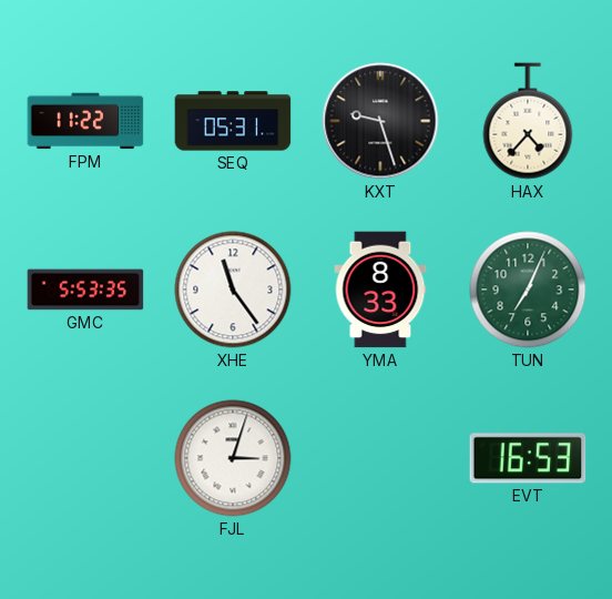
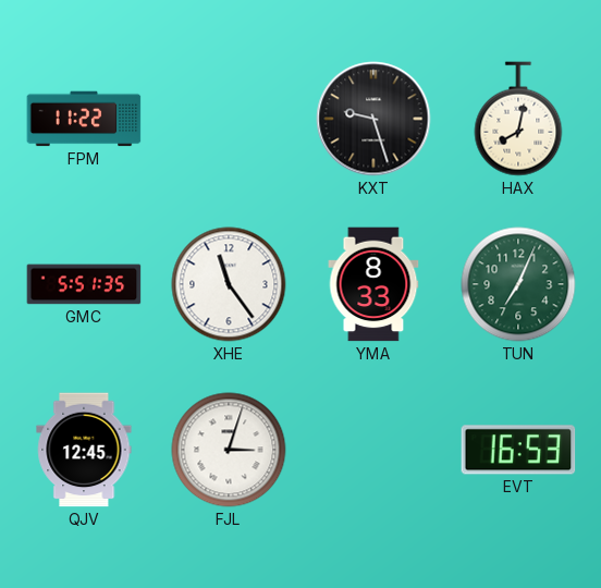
SEQ: 05:31 -> none (233, 121)
HAX: 4:37 -> 8:02 (518, 119)
GMC: 5:53 -> 5:51 (84, 284)
QJV: none -> 12:45 (84, 450)
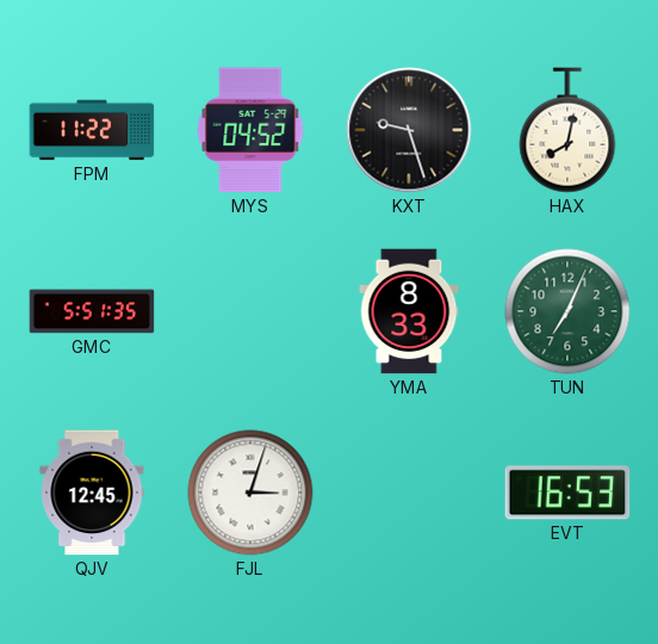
MYS: none -> 04:52 (250, 130)
XHE: 11:24 -> none (229, 284)
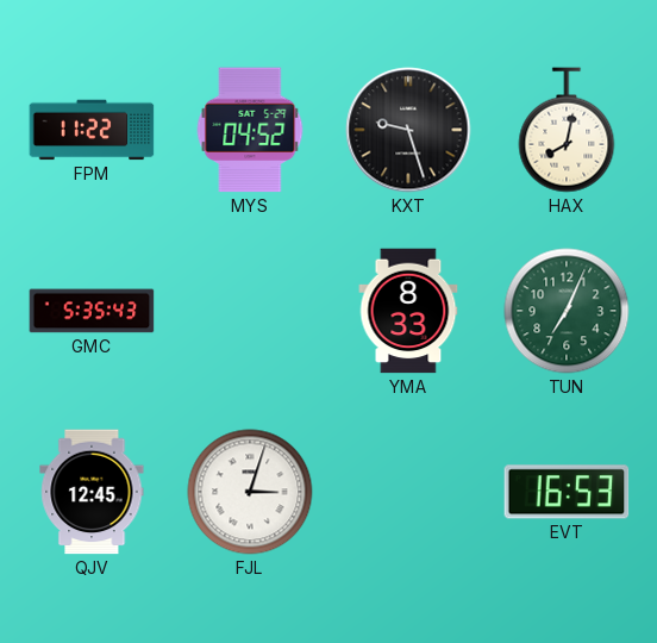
GMC: 5:51 -> 5:35 (92, 311)
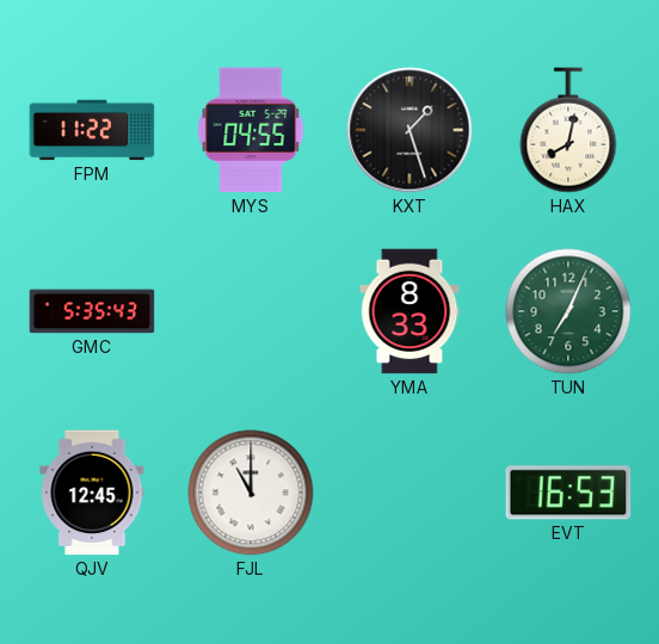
MYS: 04:52 -> 04:55 (251, 130)
KXT: 9:27 -> 1:27 (409, 130)
FJL: 3:03 -> 11:00 (251, 493)
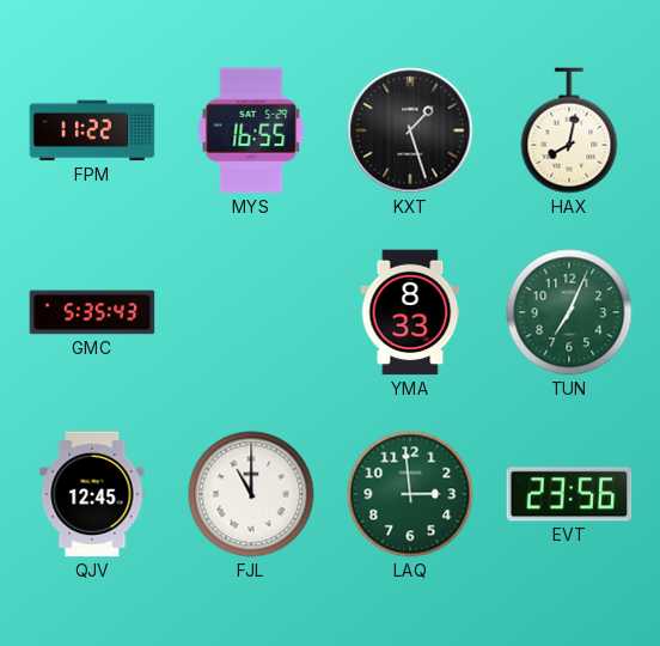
MYS: 04:55 -> 16:55 (251, 130)
LAQ: none -> 2:59 (410, 494)
EVT: 16:53 -> 23:56 (569, 494)
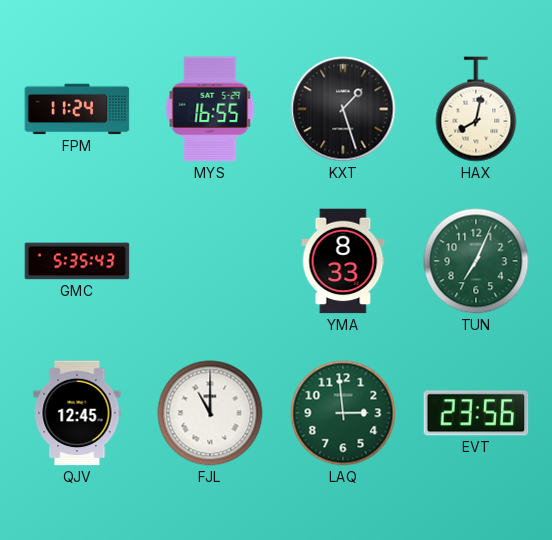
FPM: 11:22 -> 11:24 (77, 109)
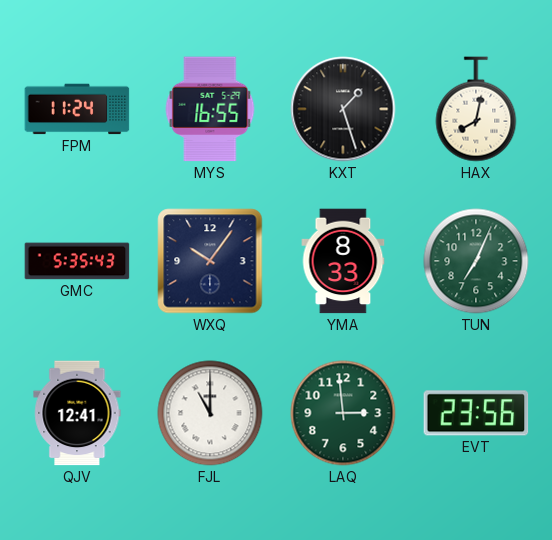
WXQ: none -> 10:06 (210, 261)
QJV: 12:45 -> 12:41 (77, 413)
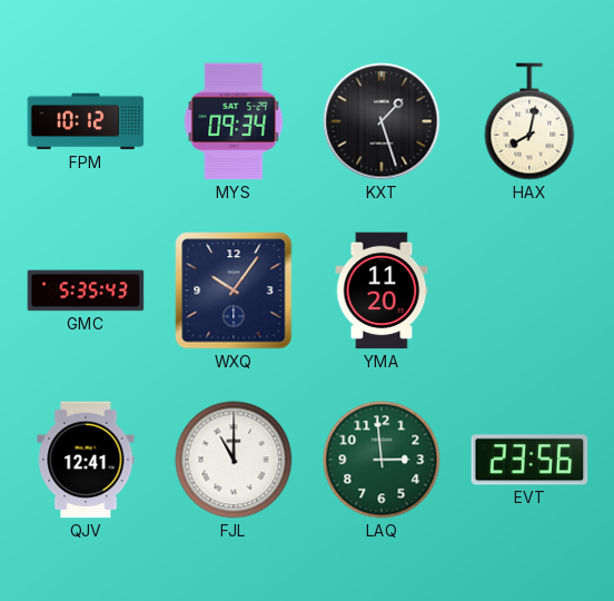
FPM: 11:24 -> 10:12 (86, 121)
MYS: 16:55 -> 09:34 (234, 121)
YMA: 8:33 -> 11:20 (382, 290)
TUN: 7:04 -> none (476, 261)
